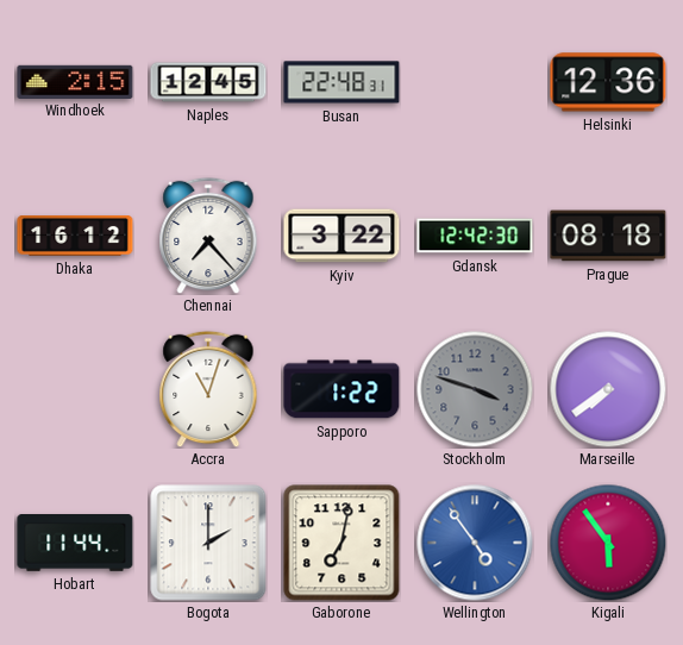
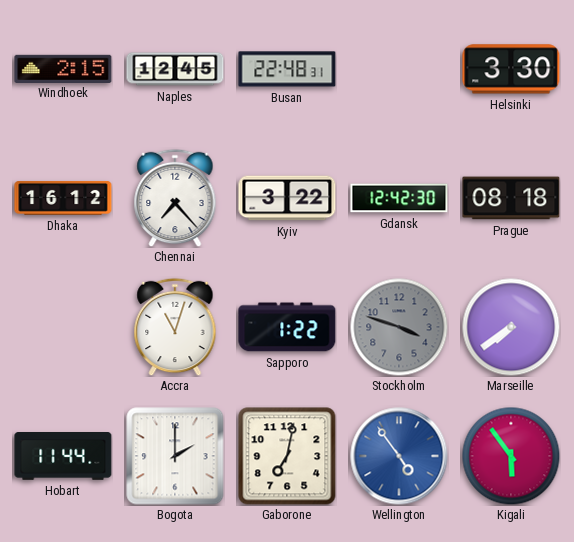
Helsinki: 12:36 -> 3:30 (511, 69)
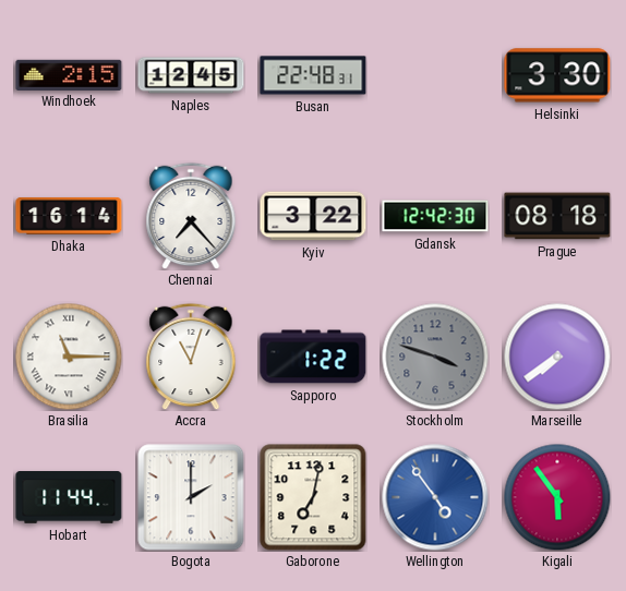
Dhaka: 16:12 -> 16:14 (69, 217)
Brasilia: none -> 11:15 (69, 357)
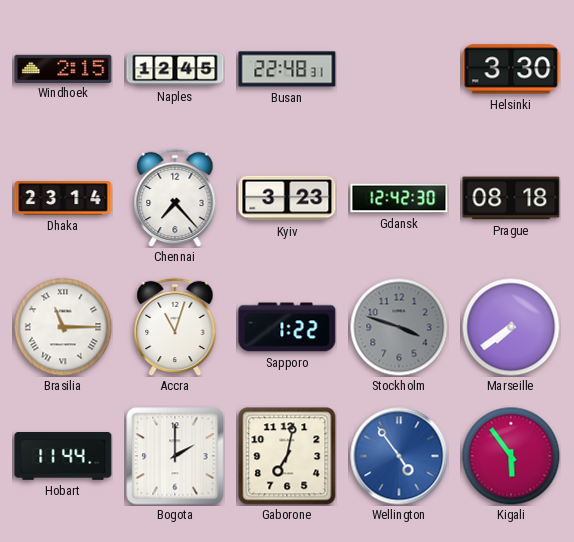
Dhaka: 16:14 -> 23:14 (63, 199)
Kyiv: 3:22 -> 3:23 (287, 198)
